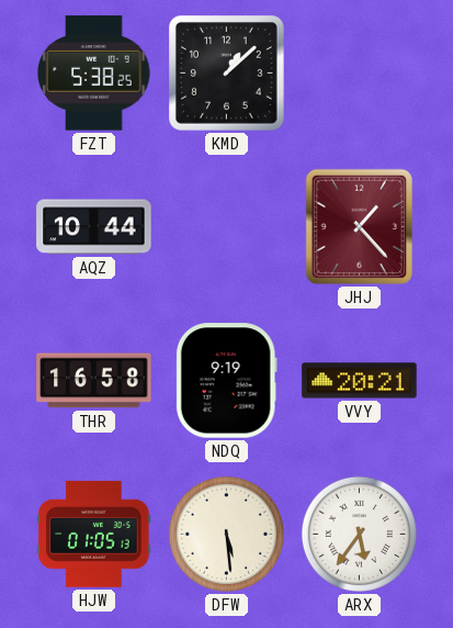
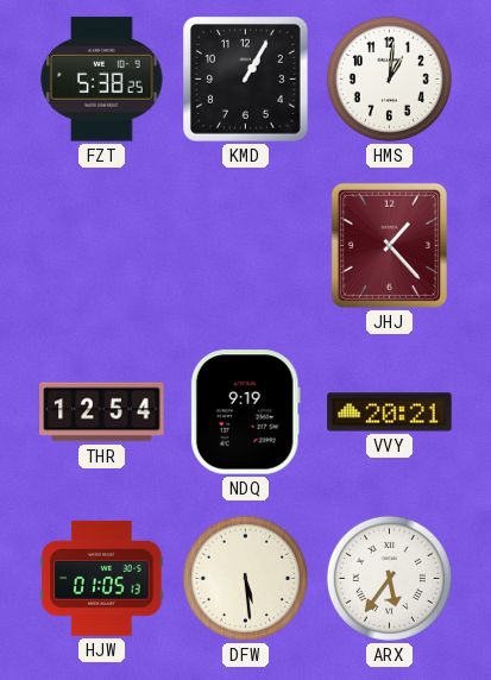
KMD: 1:08 -> 1:05 (246, 80)
HMS: none -> 1:01 (389, 78)
AQZ: 10:44 -> none (94, 227)
THR: 16:58 -> 12:54 (102, 413)
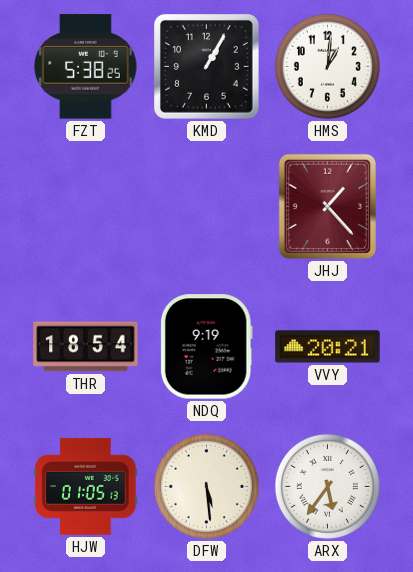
THR: 12:54 -> 18:54 (86, 347)
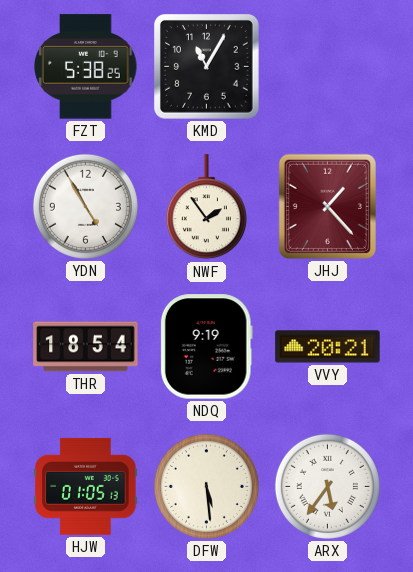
KMD: 1:05 -> 11:05 (207, 67)
HMS: 1:01 -> none (327, 66)
YDN: none -> 4:55 (85, 206)
NWF: none -> 1:54 (206, 207)
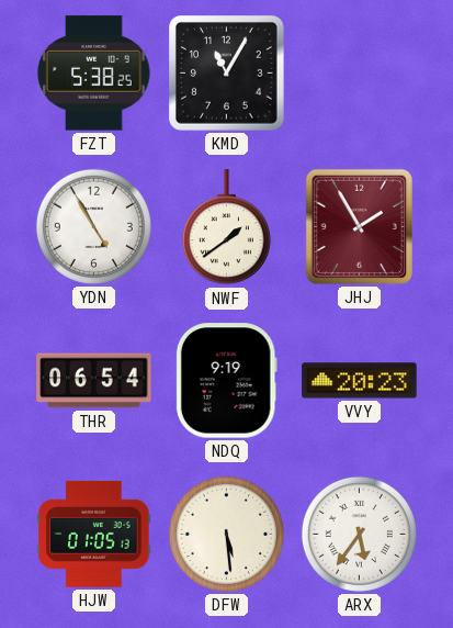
NWF: 1:54 -> 1:39 (226, 227)
JHJ: 1:23 -> 1:55 (359, 226)
THR: 18:54 -> 06:54 (94, 381)
VVY: 20:21 -> 20:23 (360, 381)
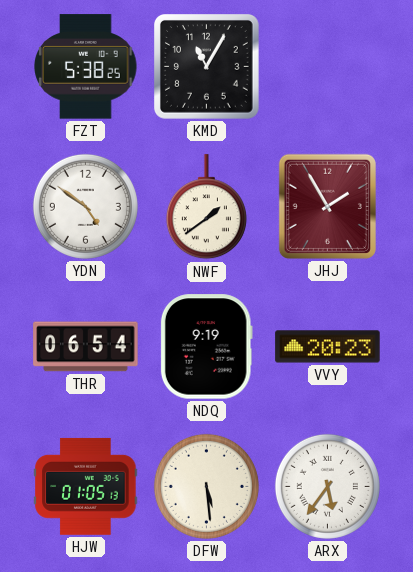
YDN: 4:55 -> 4:51 (85, 206)
